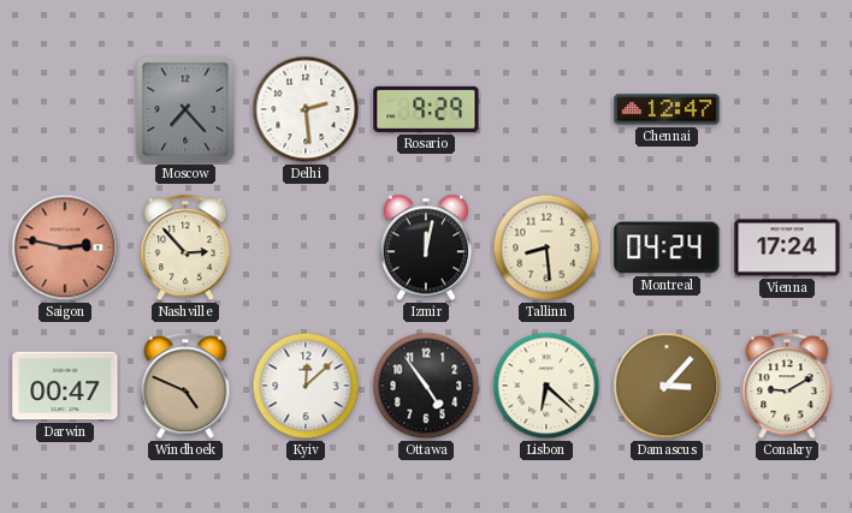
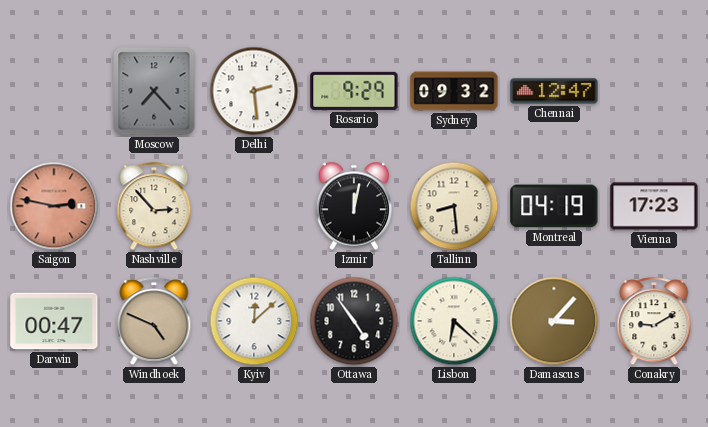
Sydney: none -> 09:32 (454, 91)
Montreal: 04:24 -> 04:19 (554, 206)
Vienna: 17:24 -> 17:23 (654, 206)
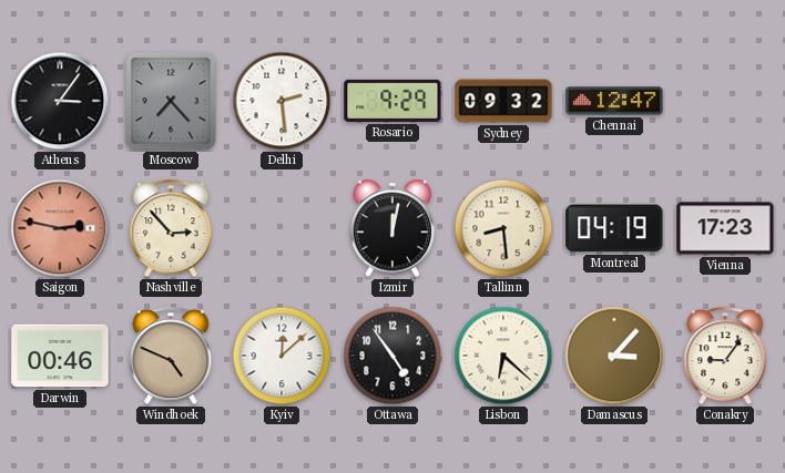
Athens: none -> 3:06 (60, 101)
Darwin: 00:47 -> 00:46 (60, 356)
Conakry: 9:10 -> 9:06 (725, 357)
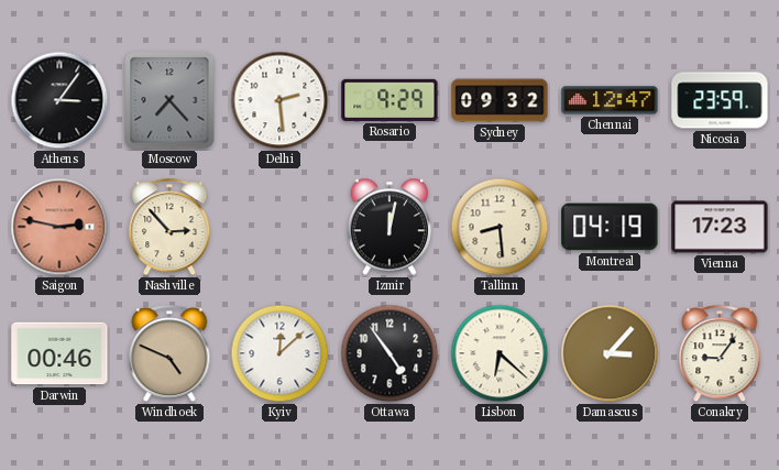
Nicosia: none -> 23:59 (720, 100)
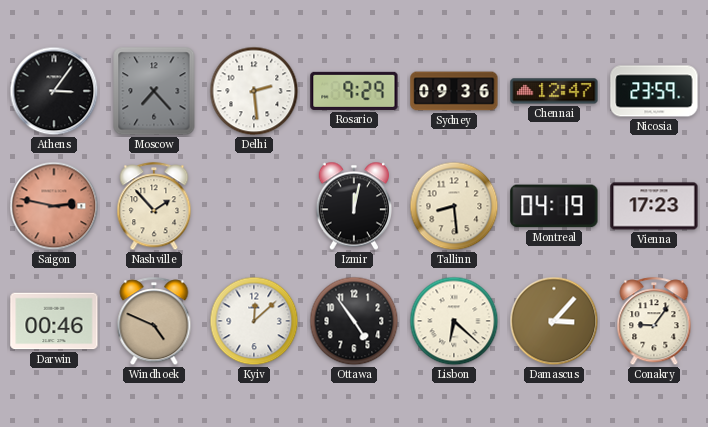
Sydney: 09:32 -> 09:36 (454, 91)
Nashville: 2:53 -> 1:53 (154, 207)
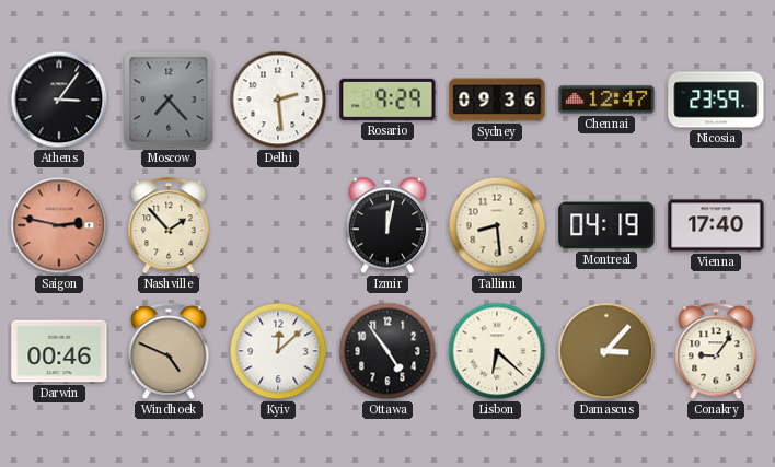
Vienna: 17:23 -> 17:40 (716, 225)
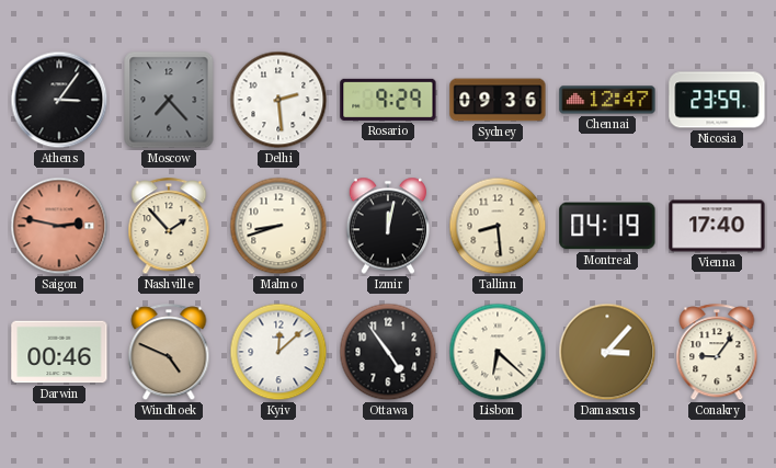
Malmo: none -> 8:42 (278, 226)
